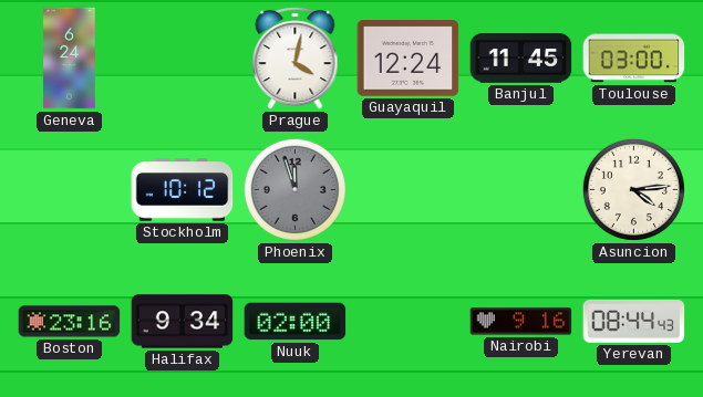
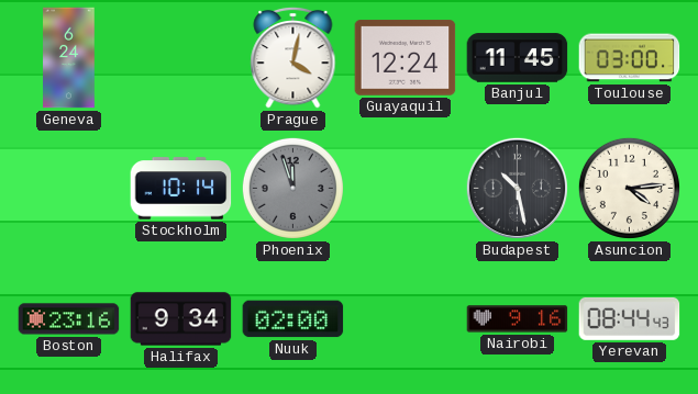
Stockholm: 10:12 -> 10:14 (181, 189)
Budapest: none -> 10:28 (517, 188)
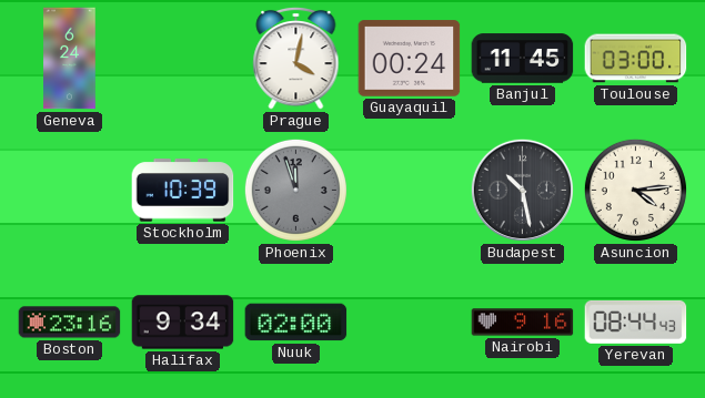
Guayaquil: 12:24 -> 00:24 (410, 59)
Stockholm: 10:14 -> 10:39 (183, 191)
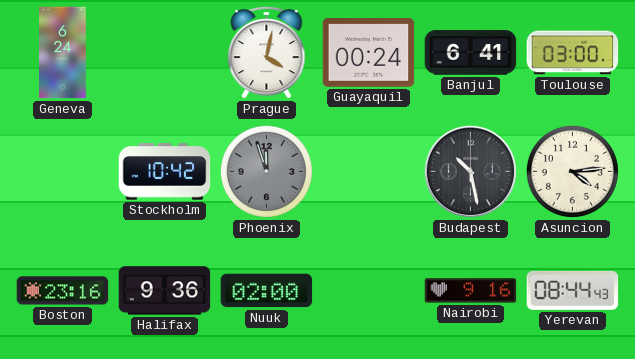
Banjul: 11:45 -> 6:41 (471, 53)
Stockholm: 10:39 -> 10:42 (165, 172)
Halifax: 9:34 -> 9:36 (165, 291)
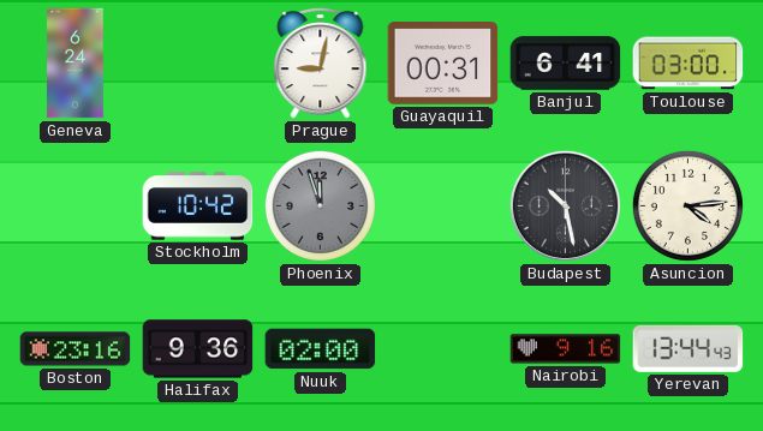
Prague: 4:02 -> 9:02 (321, 62)
Guayaquil: 00:24 -> 00:31 (443, 64)
Yerevan: 08:44 -> 13:44 (689, 348)
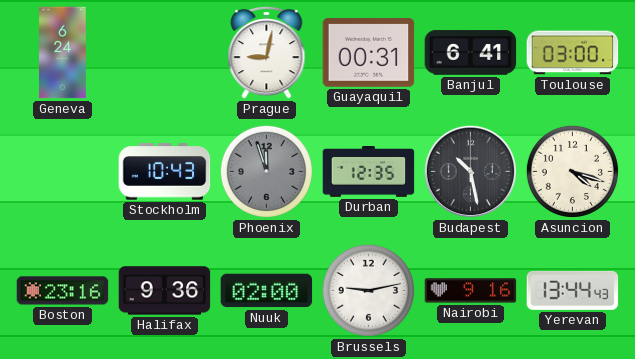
Stockholm: 10:42 -> 10:43 (165, 172)
Durban: none -> 12:35 (369, 172)
Asuncion: 4:14 -> 4:18 (572, 171)
Brussels: none -> 9:13 (368, 290)
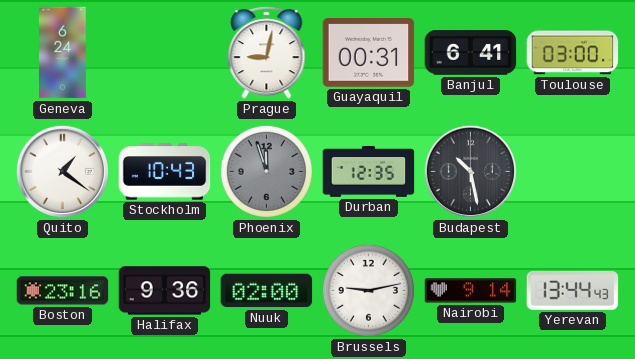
Quito: none -> 1:21 (62, 171)
Asuncion: 4:18 -> none (572, 171)
Nairobi: 9:16 -> 9:14 (471, 291)
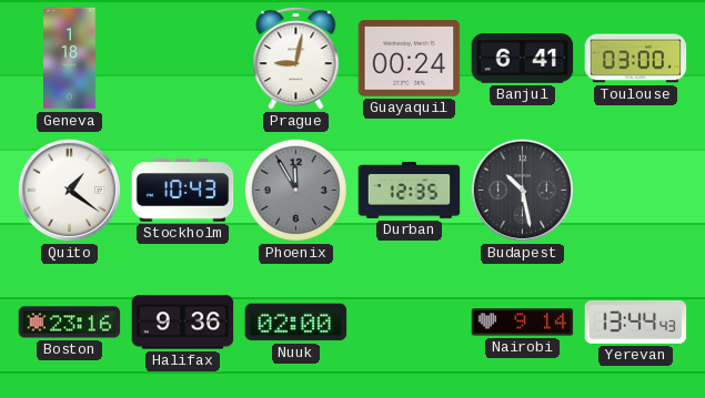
Geneva: 6:24 -> 1:18 (70, 59)
Guayaquil: 00:31 -> 00:24 (410, 59)
Phoenix: 11:57 -> 11:55 (295, 190)
Brussels: 9:13 -> none (368, 290)
